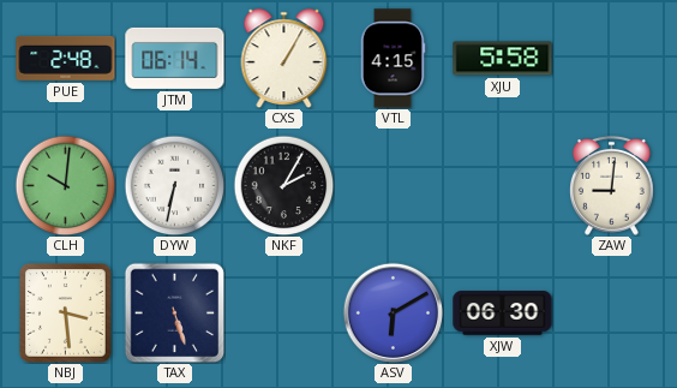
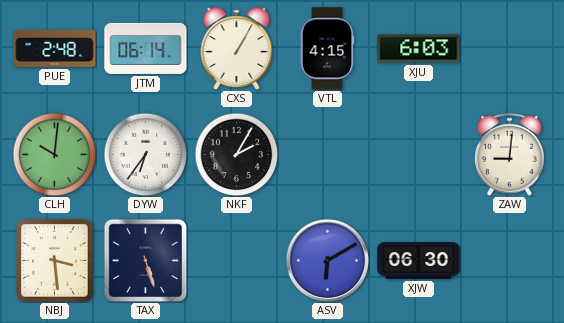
XJU: 5:58 -> 6:03 (419, 49)
DYW: 6:32 -> 6:36 (145, 154)
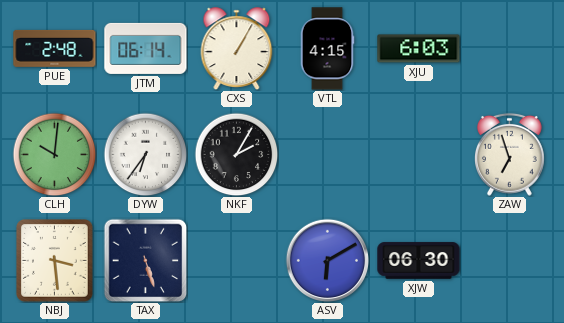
ZAW: 9:01 -> 6:57 (510, 154)
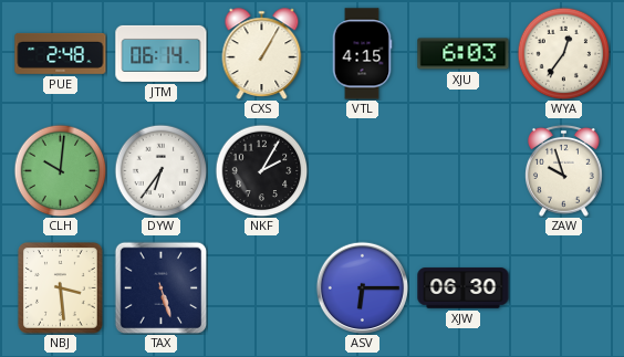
WYA: none -> 12:36 (563, 53)
ZAW: 6:57 -> 9:57 (564, 170)
ASV: 6:10 -> 6:15 (362, 287)
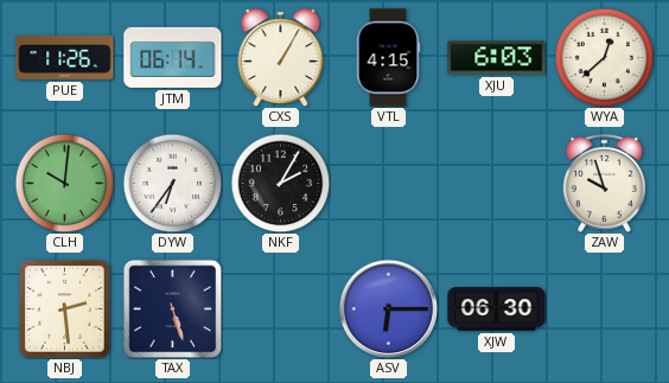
PUE: 2:48 -> 11:26 (65, 57)
WYA: 12:36 -> 12:38 (604, 57)
NBJ: 3:29 -> 2:29 (65, 309)
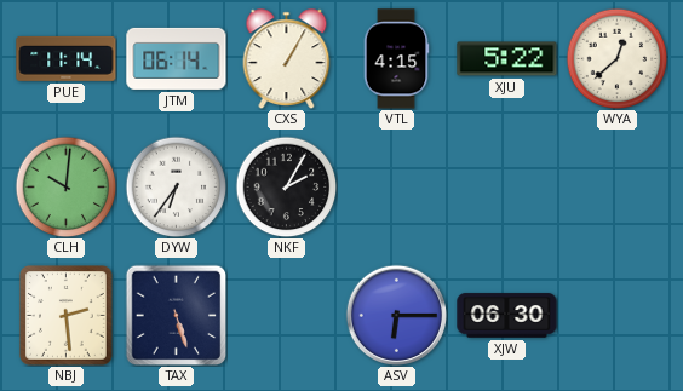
PUE: 11:26 -> 11:14 (67, 58)
XJU: 6:03 -> 5:22 (507, 59)
ZAW: 9:57 -> none (605, 183)
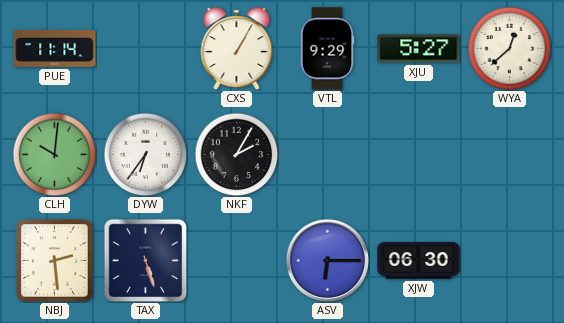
JTM: 06:14 -> none (177, 58)
VTL: 4:15 -> 9:29 (327, 49)
XJU: 5:22 -> 5:27 (419, 49)
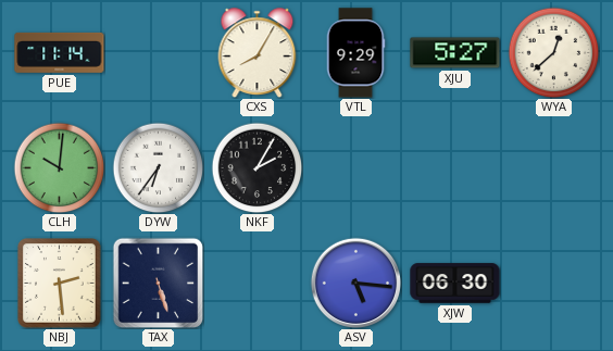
CXS: 1:05 -> 8:05 (258, 52)
ASV: 6:15 -> 5:16 (355, 283)
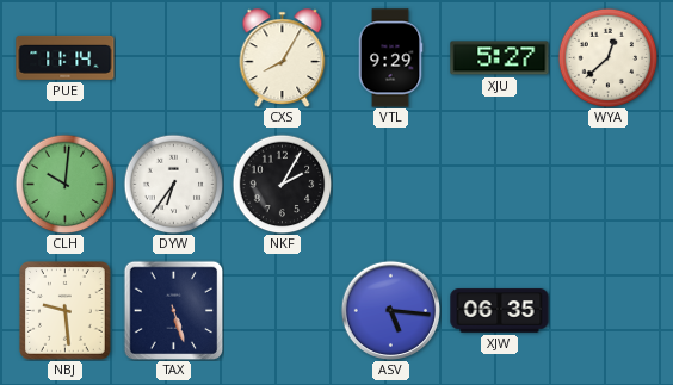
NBJ: 2:29 -> 9:29 (66, 311)
XJW: 06:30 -> 06:35 (500, 311)
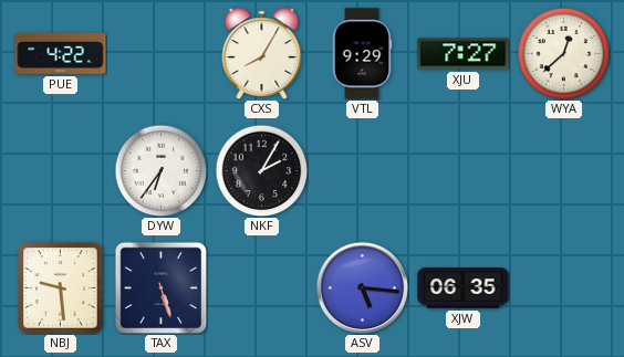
PUE: 11:14 -> 4:22 (61, 53)
XJU: 5:27 -> 7:27 (464, 54)
CLH: 10:01 -> none (64, 184)
